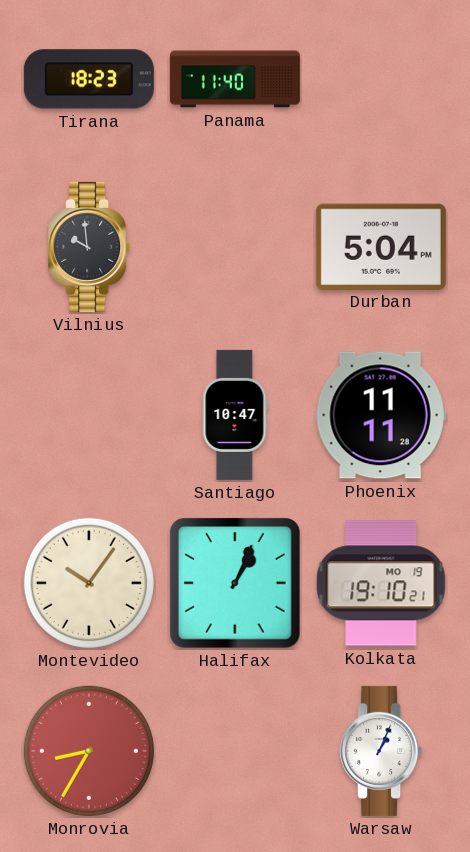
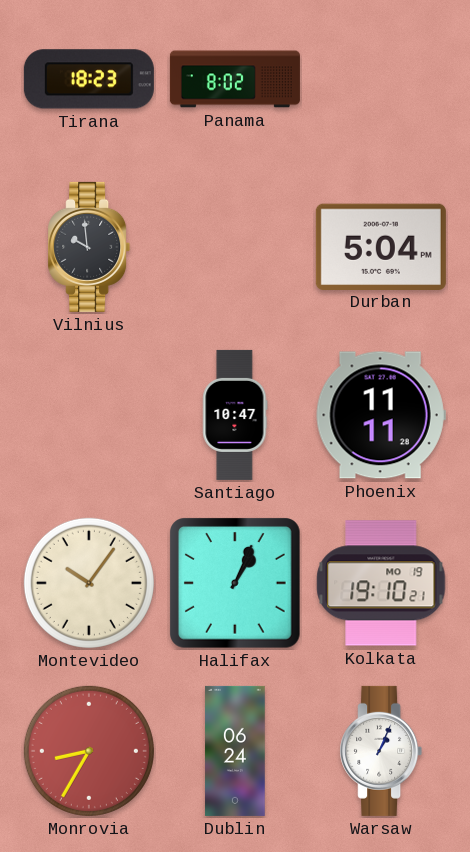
Panama: 11:40 -> 8:02 (235, 79)
Dublin: none -> 06:24 (235, 751)
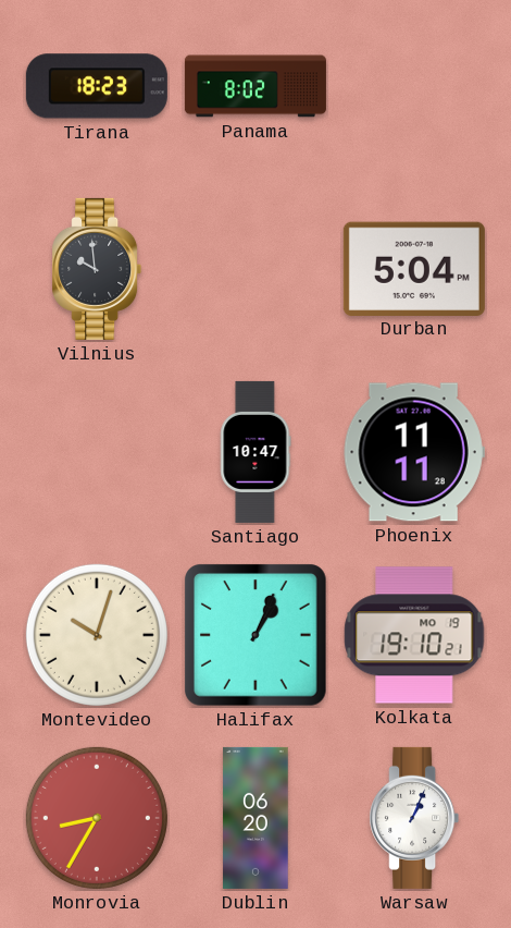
Montevideo: 10:06 -> 10:03 (97, 635)
Dublin: 06:24 -> 06:20 (255, 818)
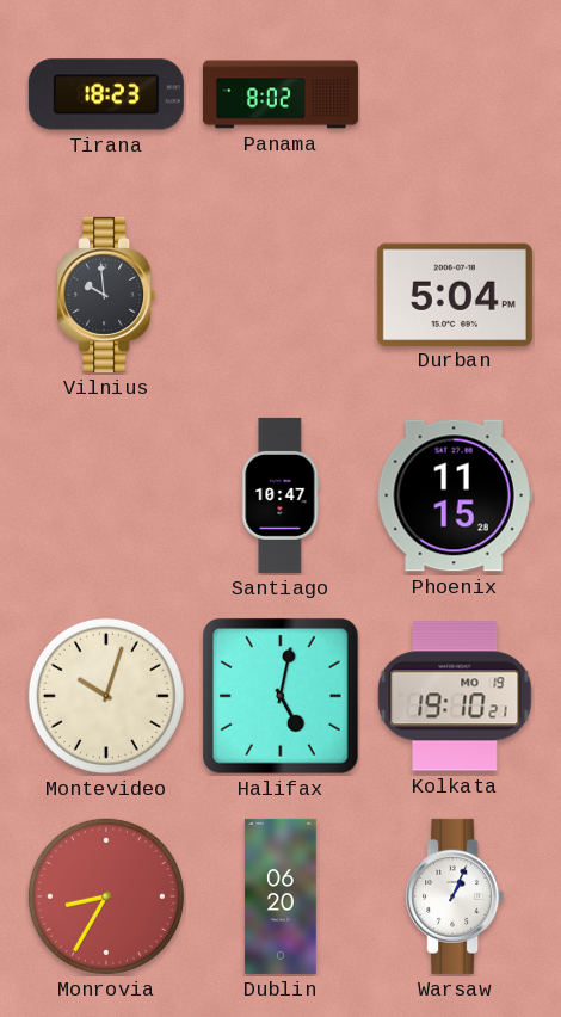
Phoenix: 11:11 -> 11:15 (455, 495)
Halifax: 1:04 -> 5:02 (282, 697)
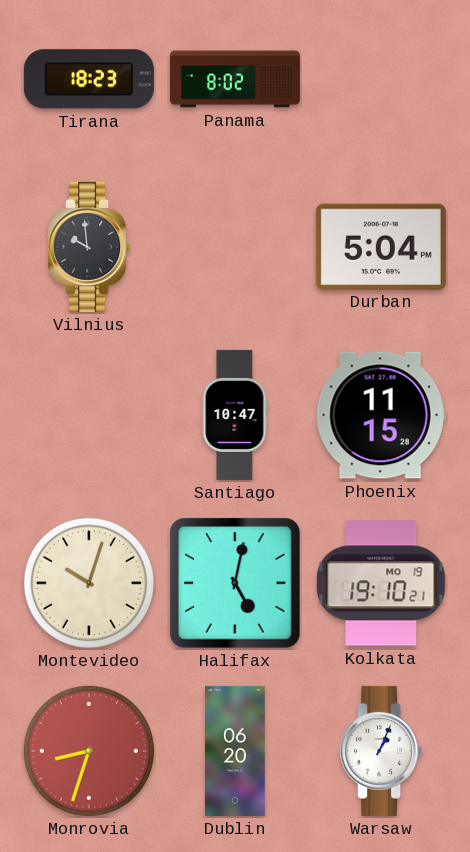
Monrovia: 8:35 -> 8:33 (89, 751)
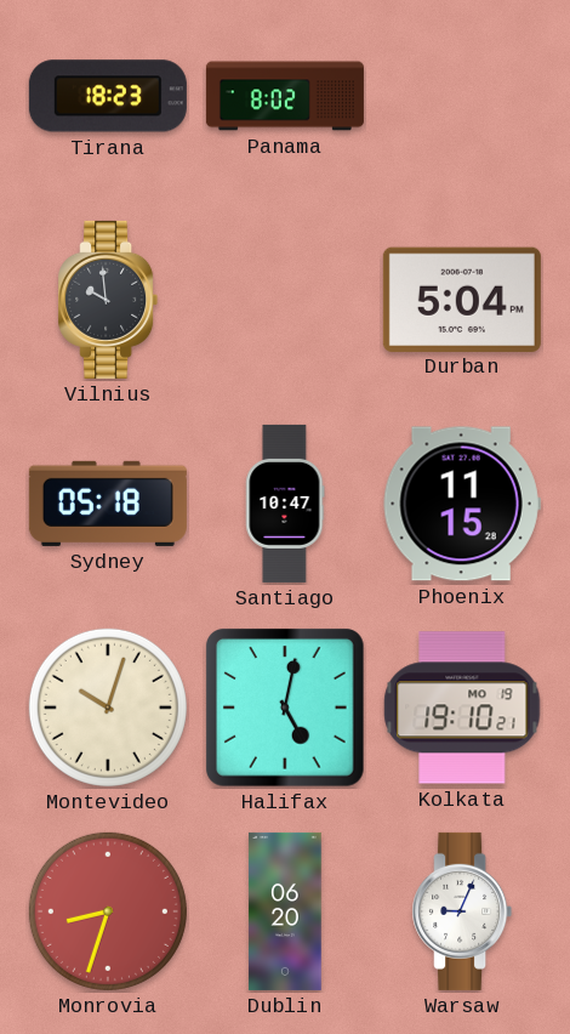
Sydney: none -> 05:18 (108, 504)
Warsaw: 1:04 -> 9:04 (462, 911)
